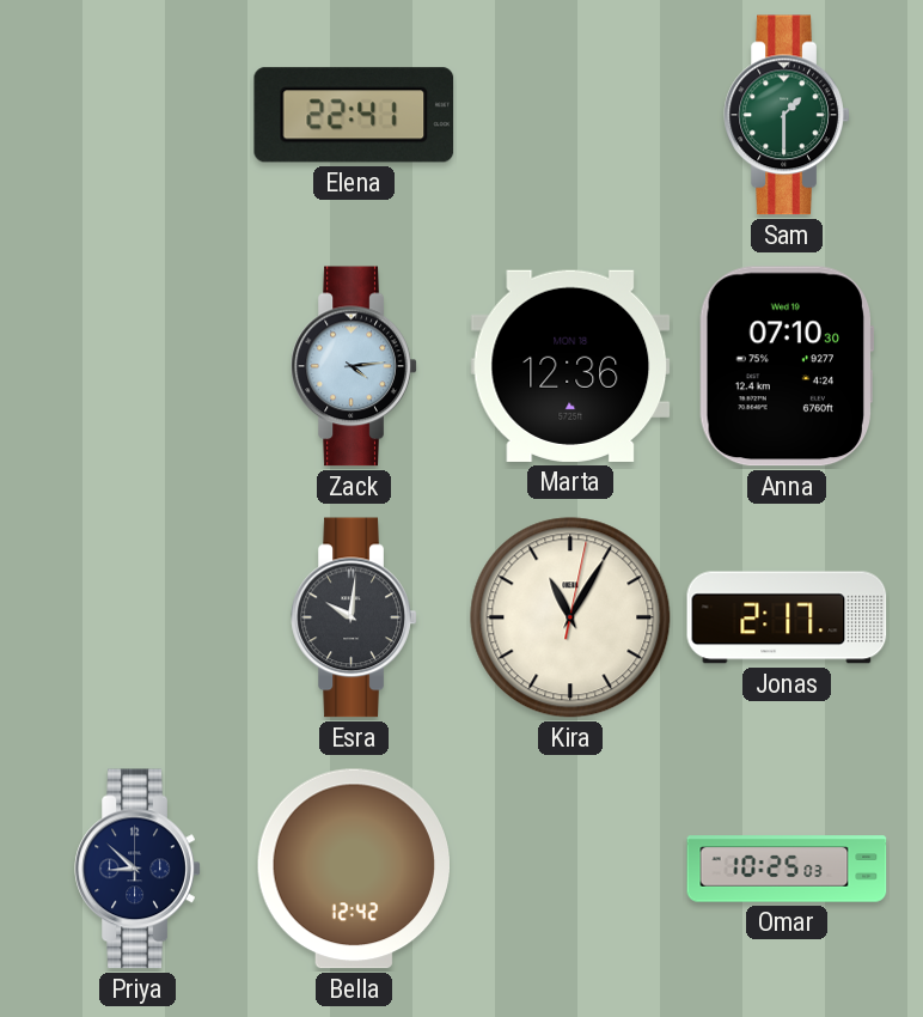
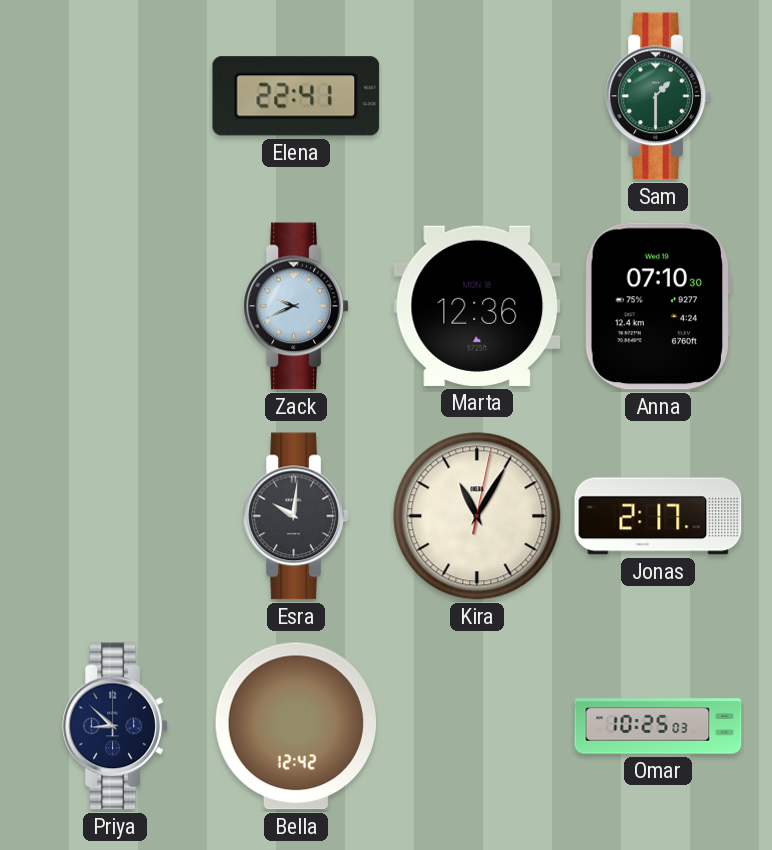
Zack: 4:14 -> 9:41 (296, 306)
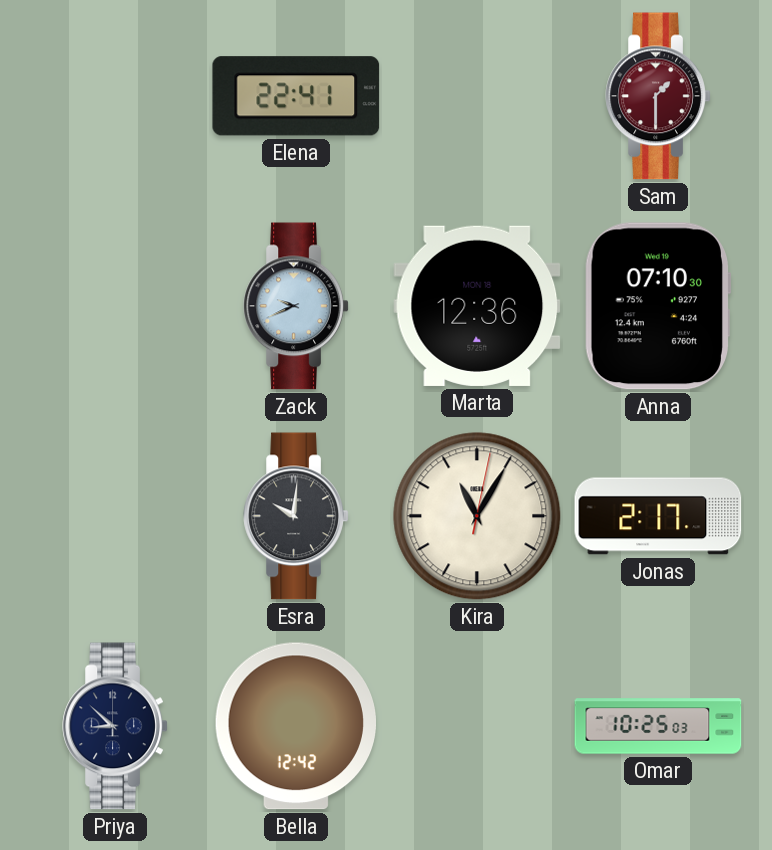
Sam dial: green -> burgundy (658, 96)
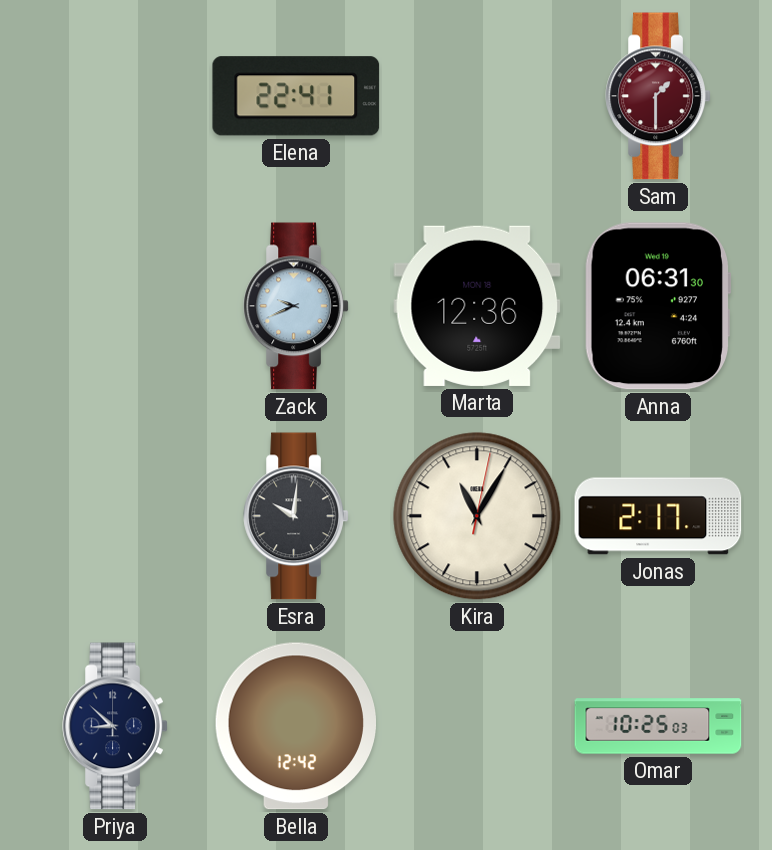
Anna: 07:10 -> 06:31 (657, 306)
